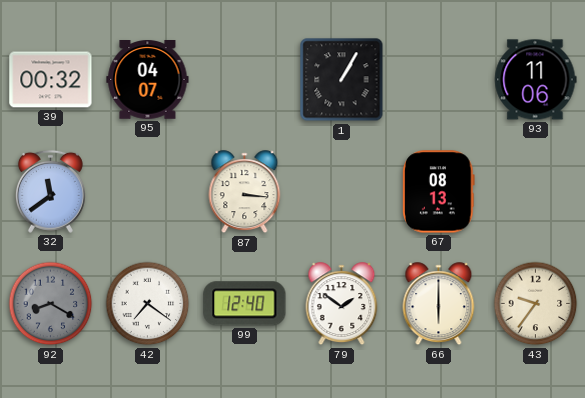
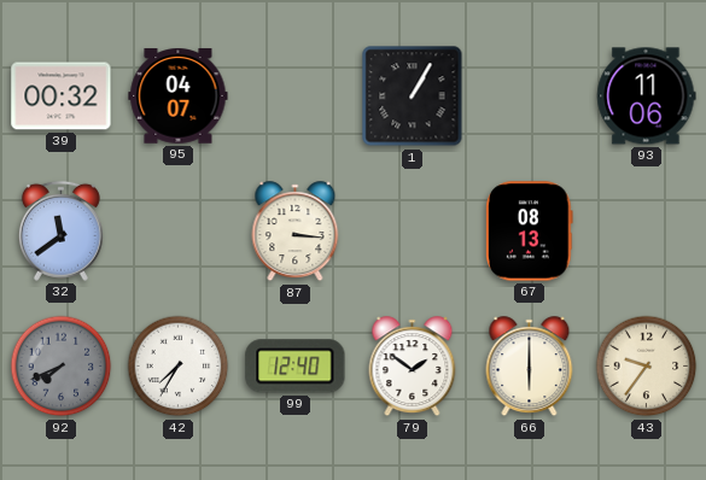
92: 8:20 -> 7:41 (62, 367)
42: 7:21 -> 7:35 (179, 367)
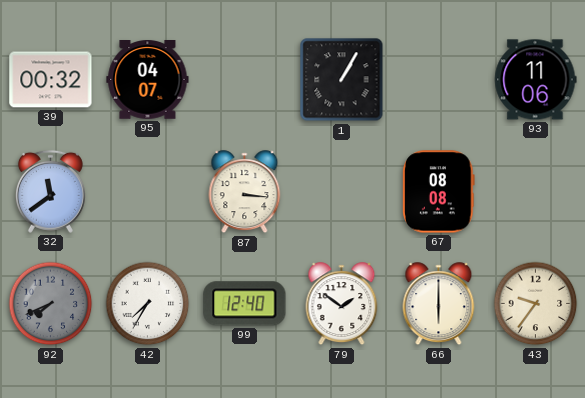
67: 08:13 -> 08:08 (439, 192)
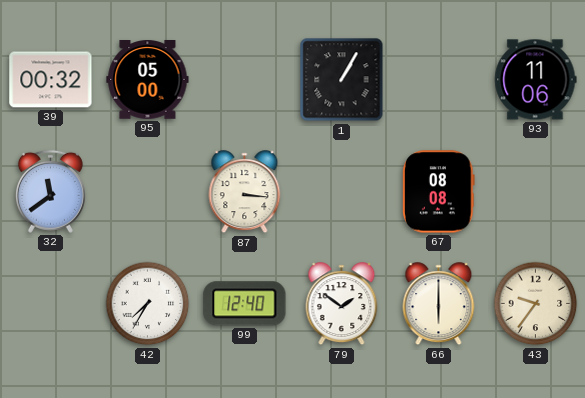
95: 04:07 -> 05:00 (148, 80)
92: 7:41 -> none (51, 304)
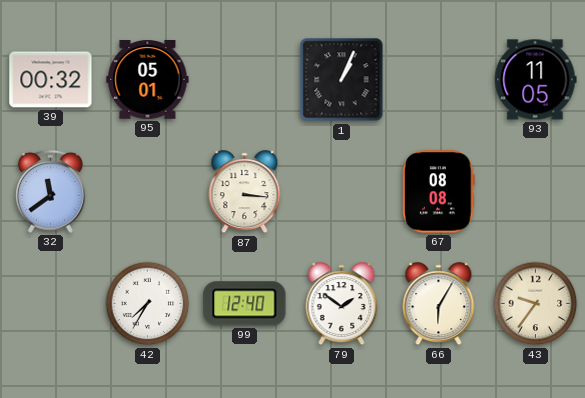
95: 05:00 -> 05:01 (148, 80)
1: 1:05 -> 1:04 (342, 80)
93: 11:06 -> 11:05 (536, 80)
66: 6:00 -> 6:05 (439, 304)
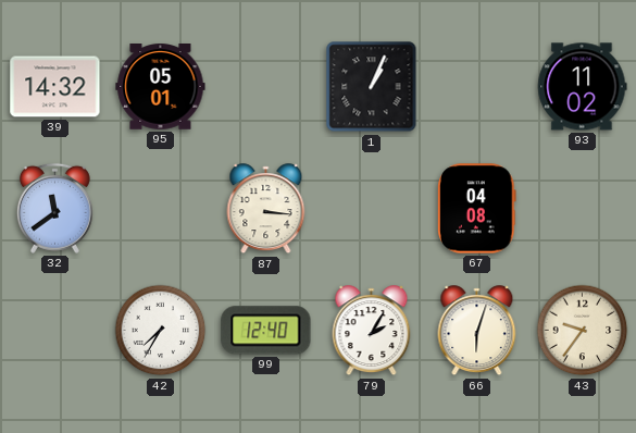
39: 00:32 -> 14:32 (55, 87)
93: 11:05 -> 11:02 (583, 87)
67: 08:08 -> 04:08 (477, 209)
79: 1:51 -> 2:05 (372, 331)
66: 6:05 -> 6:03 (477, 331)
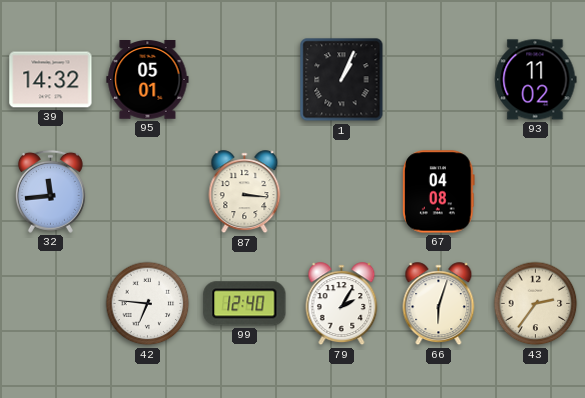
32: 11:39 -> 11:44 (50, 191)
42: 7:35 -> 6:46 (148, 304)
43: 9:36 -> 2:36 (536, 304)
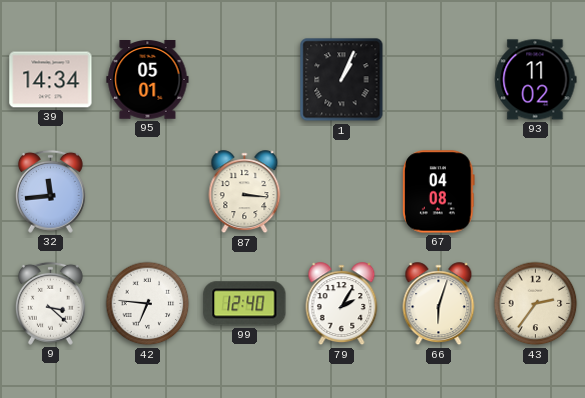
39: 14:32 -> 14:34 (51, 80)
9: none -> 3:22 (50, 303)
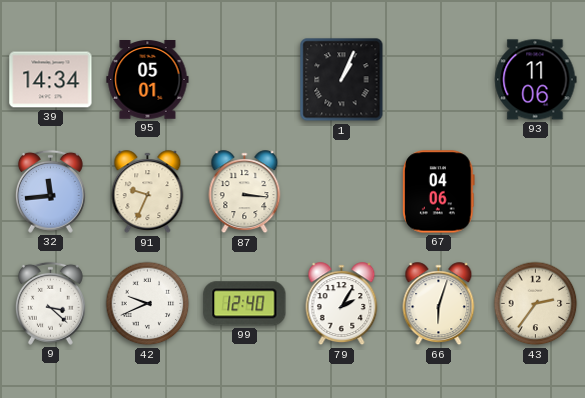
93: 11:02 -> 11:06 (536, 80)
91: none -> 9:34 (148, 192)
67: 04:08 -> 04:06 (439, 192)
42: 6:46 -> 9:41 (148, 304)
